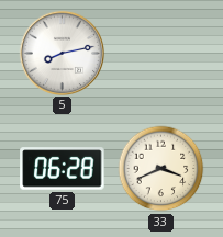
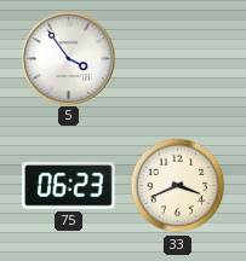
5: 8:13 -> 3:54 (68, 58)
75: 06:28 -> 06:23 (69, 186)
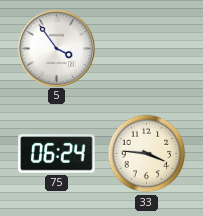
75: 06:23 -> 06:24 (57, 154)
33: 3:41 -> 3:46 (147, 154)
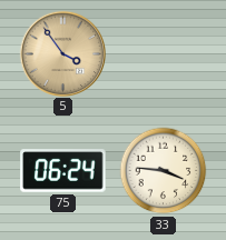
5 dial: white -> champagne (62, 53)
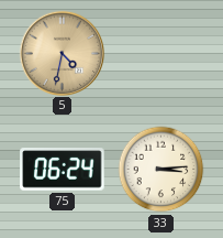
5: 3:54 -> 4:32 (62, 53)
33: 3:46 -> 3:14 (161, 170)
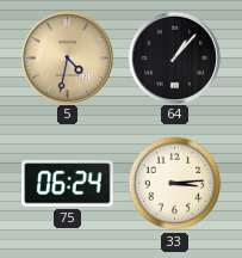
64: none -> 1:07 (174, 57)
